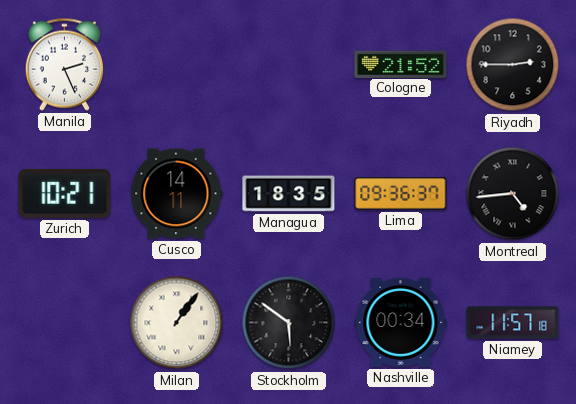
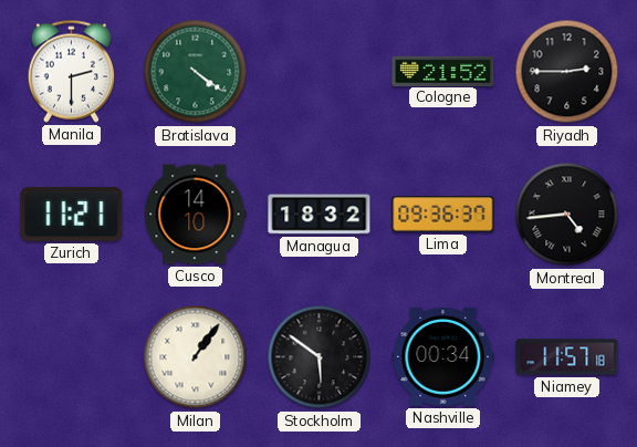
Manila: 2:26 -> 2:30 (71, 71)
Bratislava: none -> 4:21 (196, 72)
Zurich: 10:21 -> 11:21 (72, 214)
Cusco: 14:11 -> 14:10 (196, 215)
Managua: 18:35 -> 18:32 (320, 215)
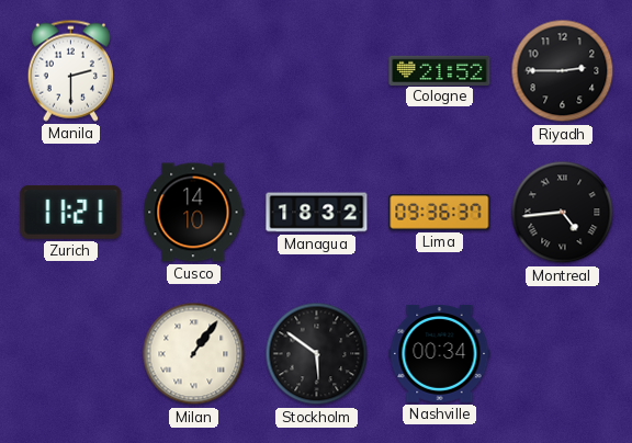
Bratislava: 4:21 -> none (196, 72)
Niamey: 11:57 -> none (567, 357)
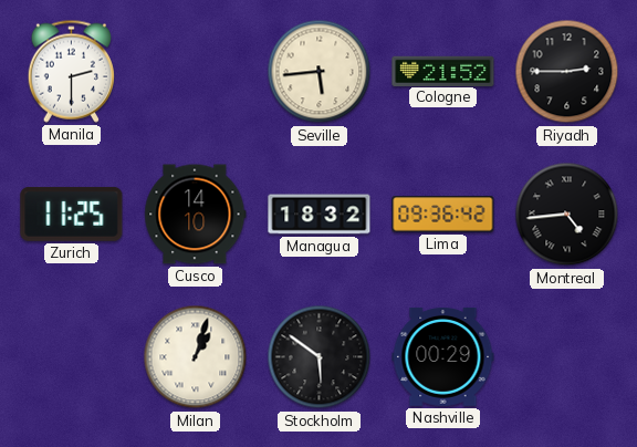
Seville: none -> 5:44 (320, 72)
Zurich: 11:21 -> 11:25 (72, 214)
Lima: 09:36:37 -> 09:36:42 (443, 215)
Milan: 1:06 -> 1:03 (196, 357)
Nashville: 00:34 -> 00:29 (443, 356)
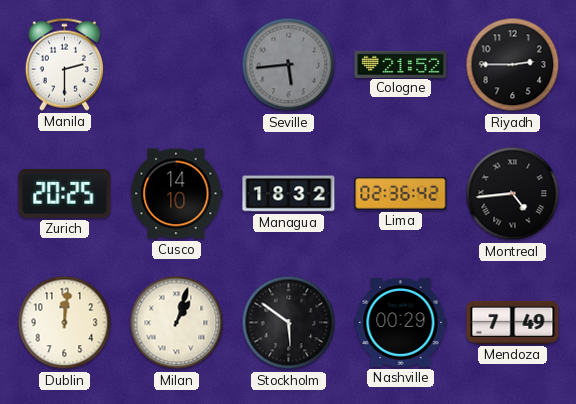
Seville dial: cream -> grey (289, 65)
Zurich: 11:25 -> 20:25 (65, 193)
Lima: 09:36 -> 02:36 (401, 194)
Dublin: none -> 12:01 (65, 323)
Mendoza: none -> 7:49 (513, 322)
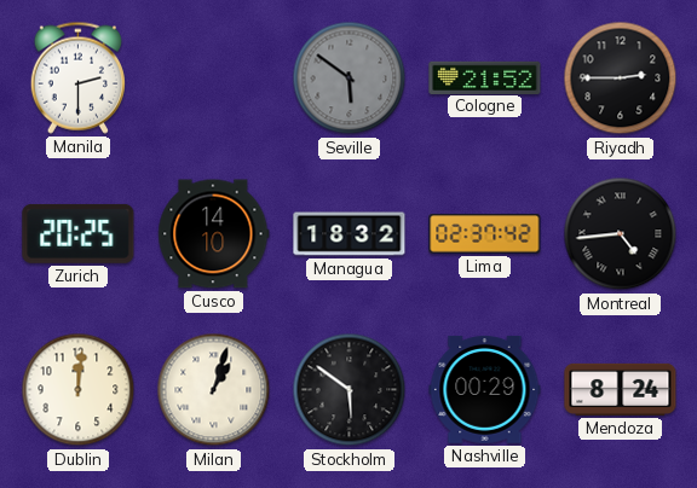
Seville: 5:44 -> 5:51 (350, 79)
Lima: 02:36 -> 02:37 (485, 234)
Mendoza: 7:49 -> 8:24 (621, 389)
